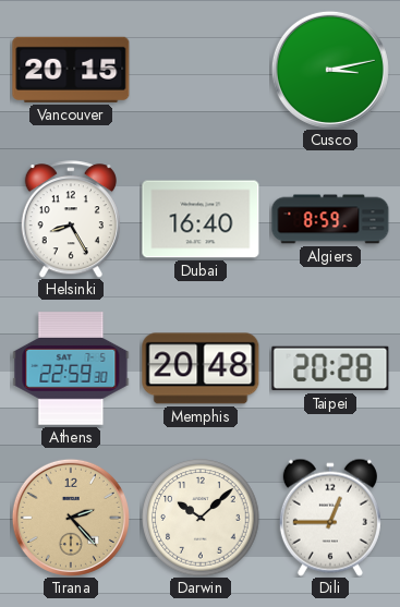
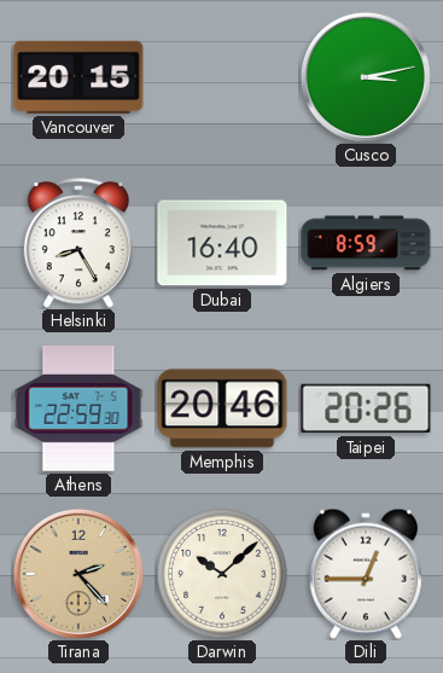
Memphis: 20:48 -> 20:46 (222, 408)
Taipei: 20:28 -> 20:26 (366, 408)
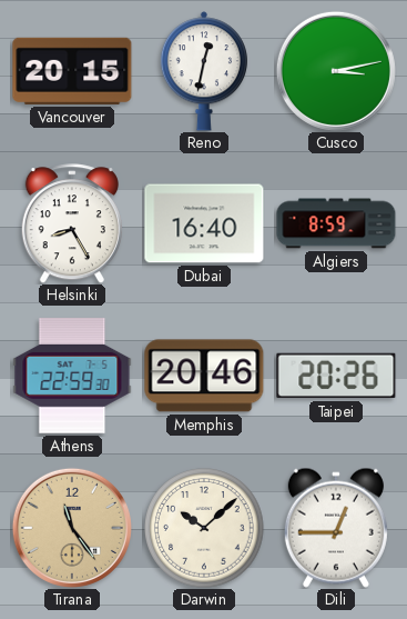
Reno: none -> 12:32 (203, 71)
Tirana: 2:23 -> 11:24 (72, 528)
